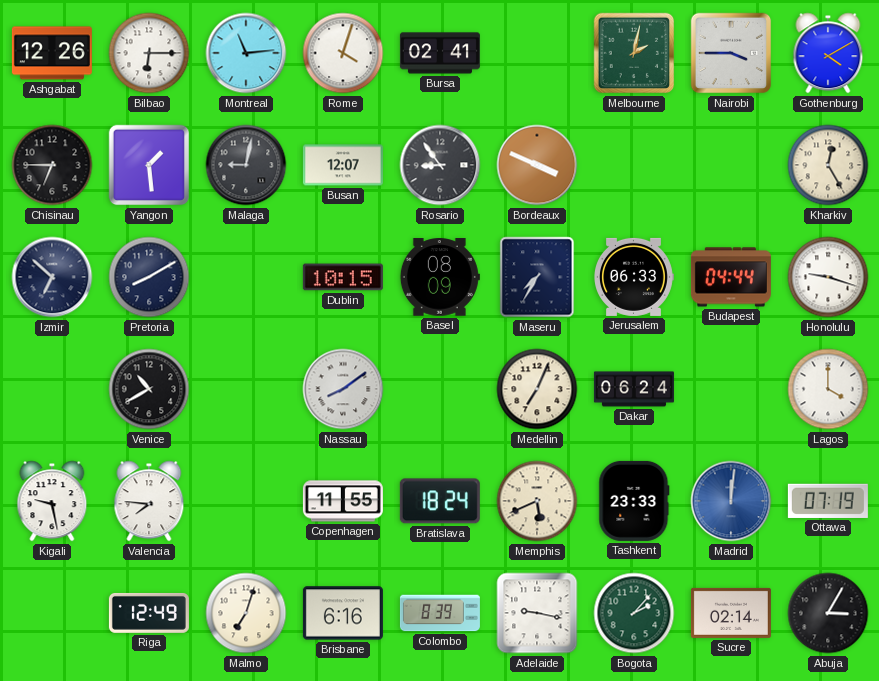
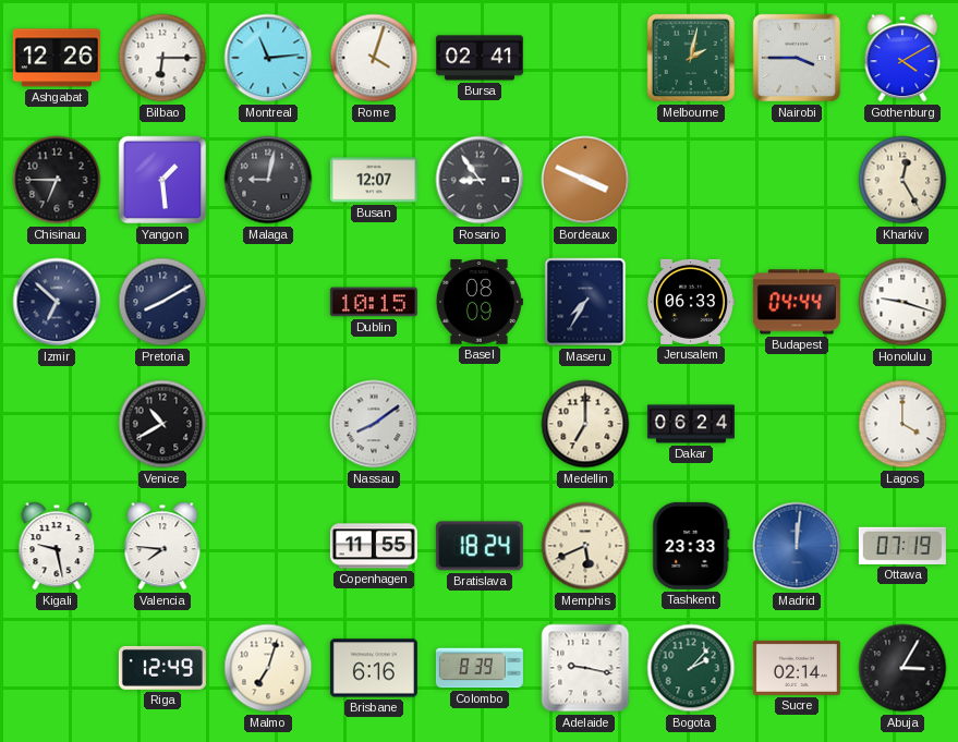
Medellin: 7:04 -> 7:00 (585, 424)
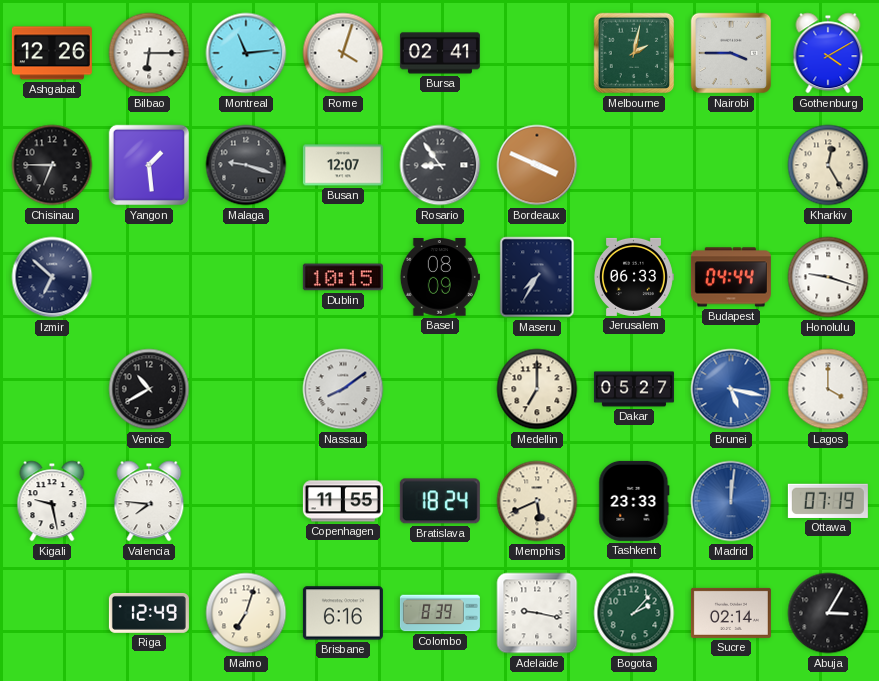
Malaga: 9:02 -> 9:18 (246, 165)
Pretoria: 8:10 -> none (162, 302)
Dakar: 06:24 -> 05:27 (634, 389)
Brunei: none -> 5:17 (731, 389)
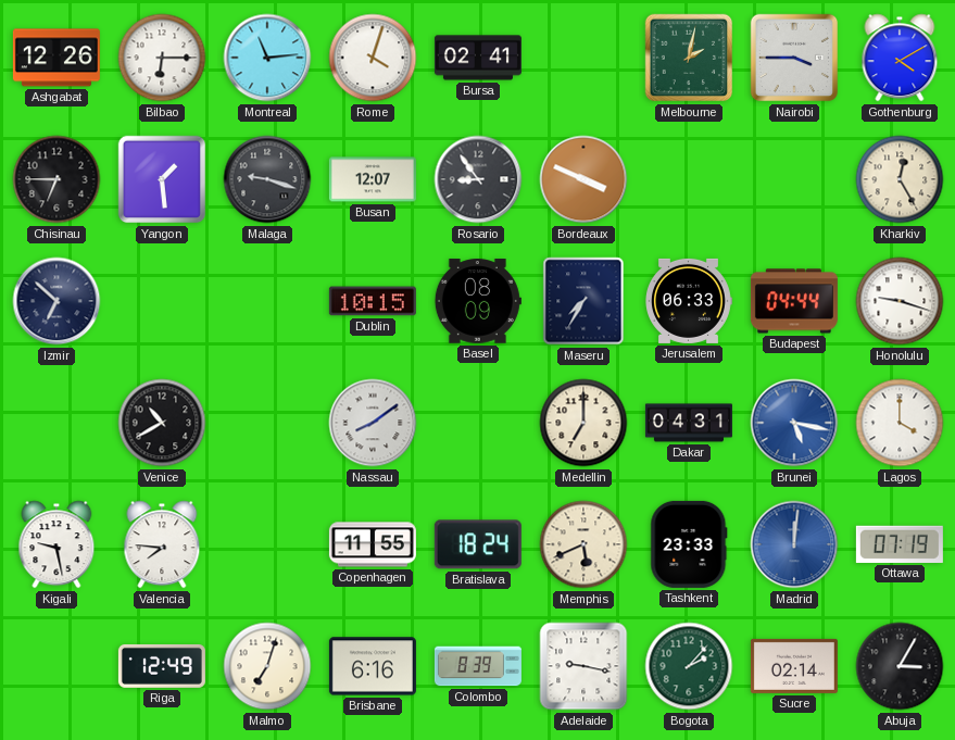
Dakar: 05:27 -> 04:31 (689, 423)
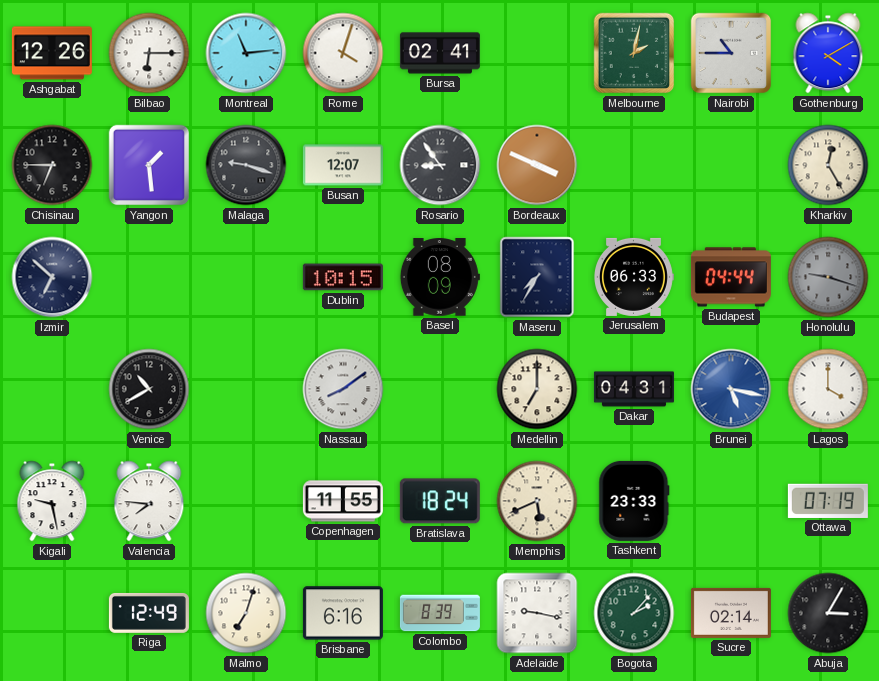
Nairobi: 3:45 -> 10:45 (731, 53)
Honolulu dial: white -> grey (828, 277)
Madrid: 12:01 -> none (794, 544)
